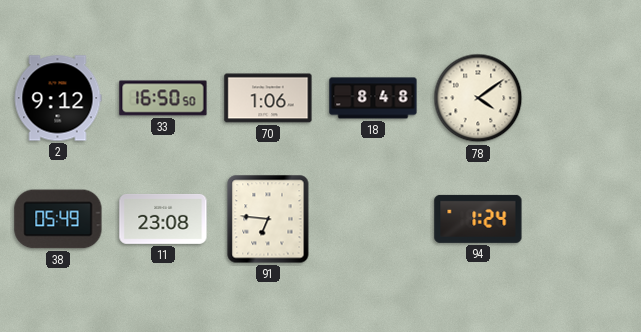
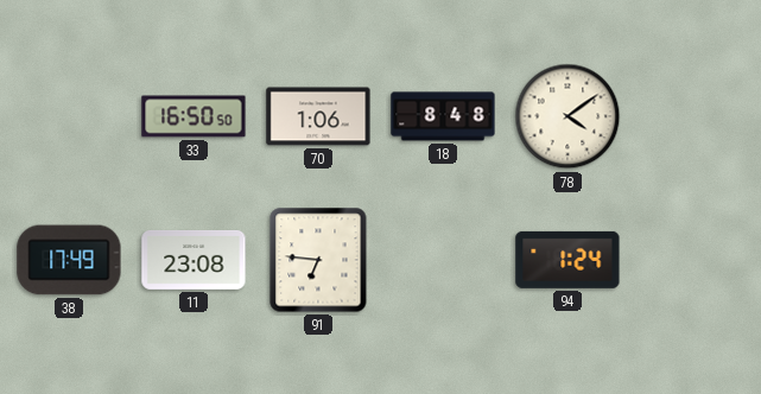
2: 9:12 -> none (58, 98)
38: 05:49 -> 17:49 (69, 260)
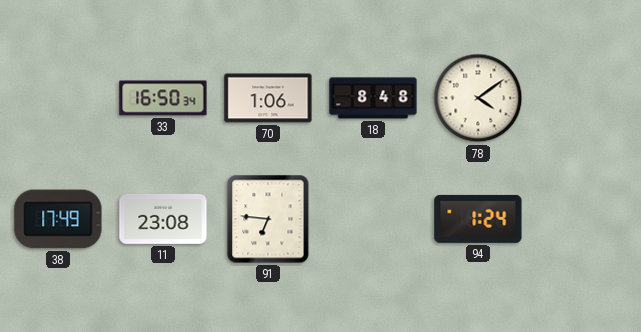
33: 16:50:50 -> 16:50:34 (163, 98)
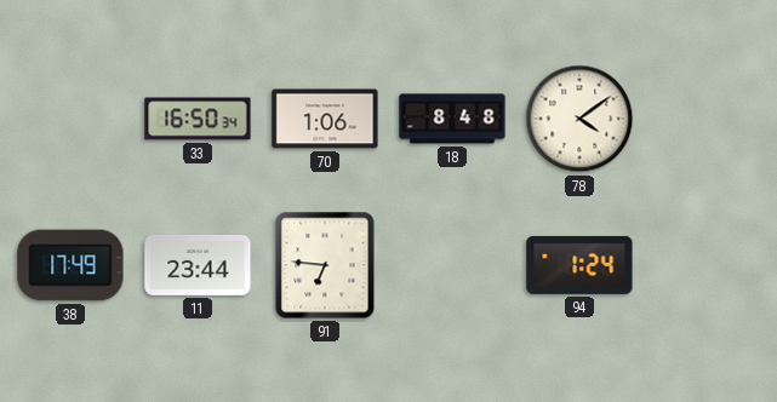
11: 23:08 -> 23:44 (198, 265)
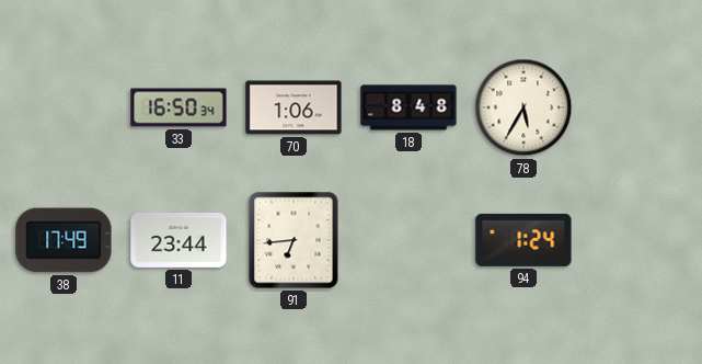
78: 4:09 -> 5:35 (523, 107)
91: 6:46 -> 6:44 (294, 240)
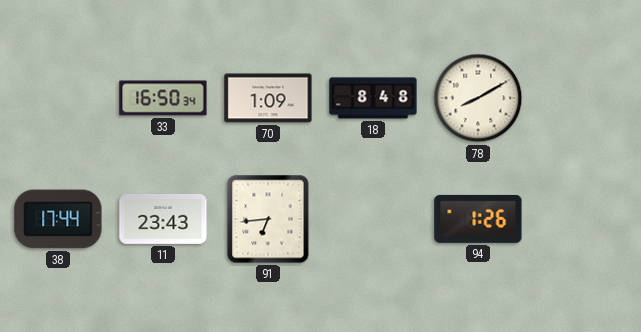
70: 1:06 -> 1:09 (268, 98)
78: 5:35 -> 8:10 (478, 98)
38: 17:49 -> 17:44 (58, 219)
11: 23:44 -> 23:43 (163, 219)
94: 1:24 -> 1:26 (478, 219)
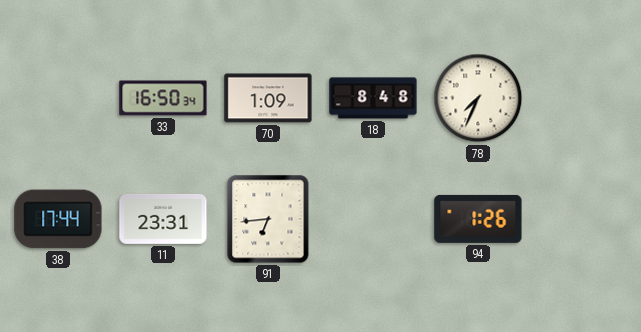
78: 8:10 -> 7:34 (478, 98)
11: 23:43 -> 23:31 (163, 219)
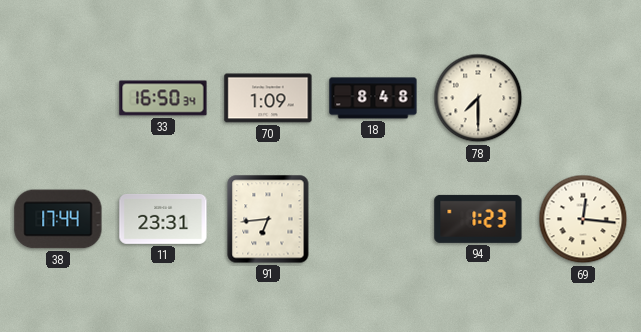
78: 7:34 -> 7:30 (478, 98)
94: 1:26 -> 1:23 (478, 219)
69: none -> 12:16 (583, 219)
